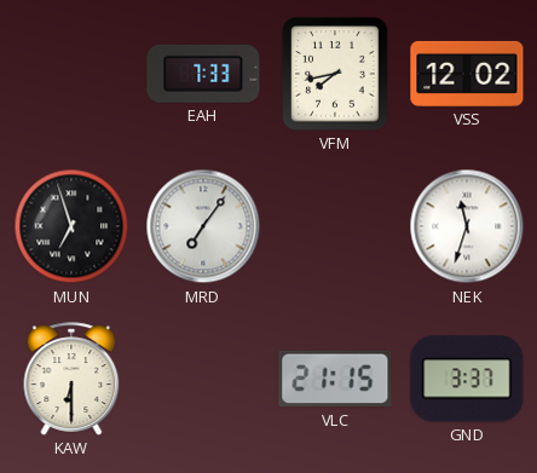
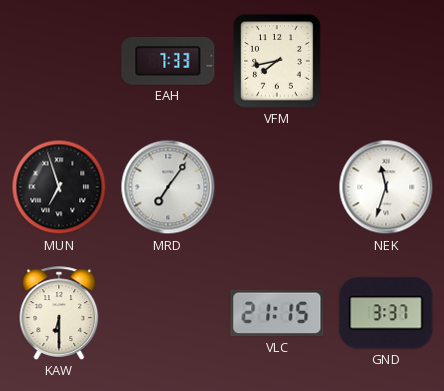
VSS: 12:02 -> none (467, 74)
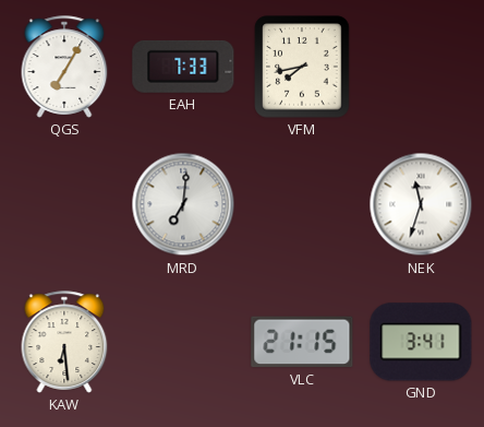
QGS: none -> 7:05 (64, 67)
MUN: 6:57 -> none (59, 187)
MRD: 7:06 -> 7:01 (183, 204)
KAW: 6:30 -> 6:29 (64, 342)
GND: 3:37 -> 3:41 (421, 342)
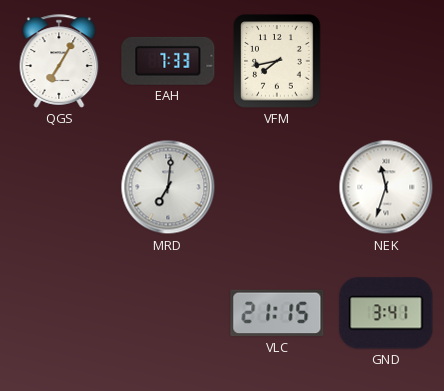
KAW: 6:29 -> none (64, 342)
